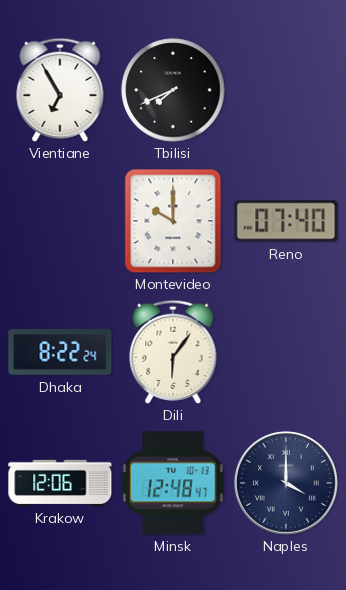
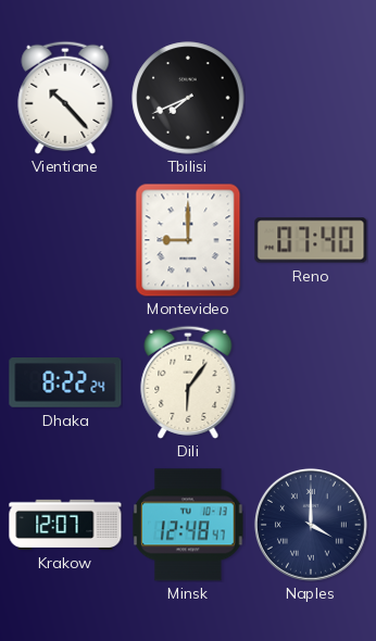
Vientiane: 6:55 -> 10:23 (65, 98)
Montevideo: 10:00 -> 9:00 (188, 240)
Krakow: 12:06 -> 12:07 (65, 525)
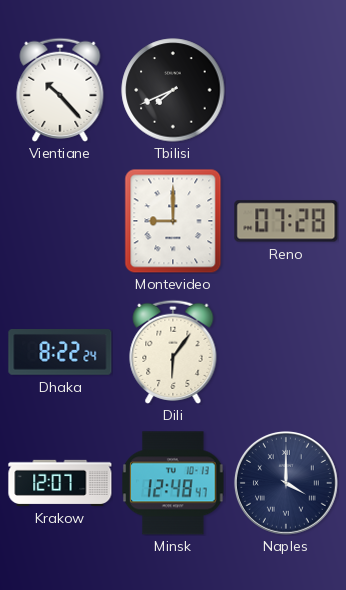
Reno: 07:40 -> 07:28 (286, 221)
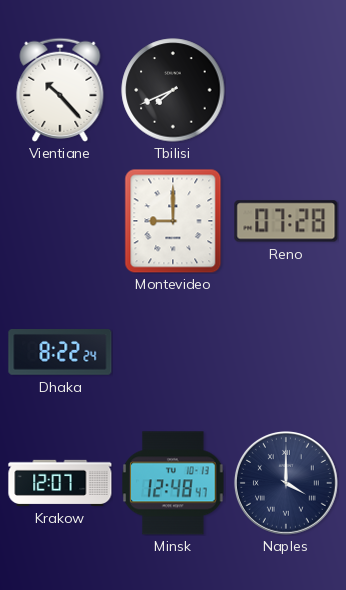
Dili: 6:06 -> none (173, 352)
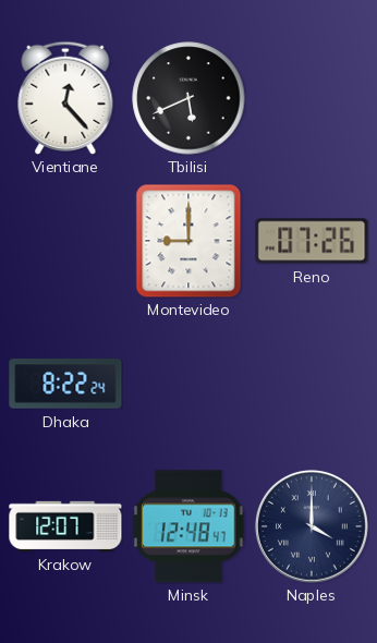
Vientiane: 10:23 -> 12:23 (65, 98)
Tbilisi: 7:41 -> 5:41 (188, 98)
Reno: 07:28 -> 07:26 (312, 241)
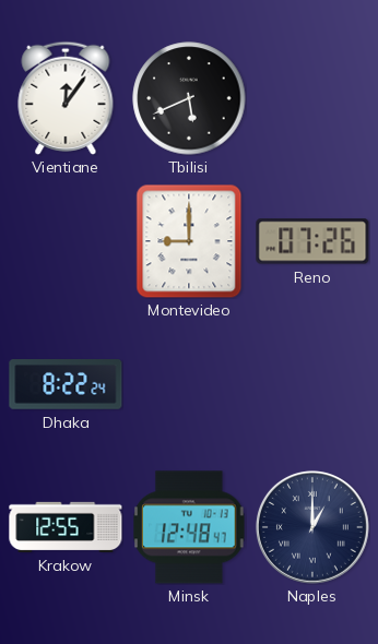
Vientiane: 12:23 -> 12:06 (66, 98)
Krakow: 12:07 -> 12:55 (66, 527)
Naples: 4:00 -> 1:00 (312, 527)
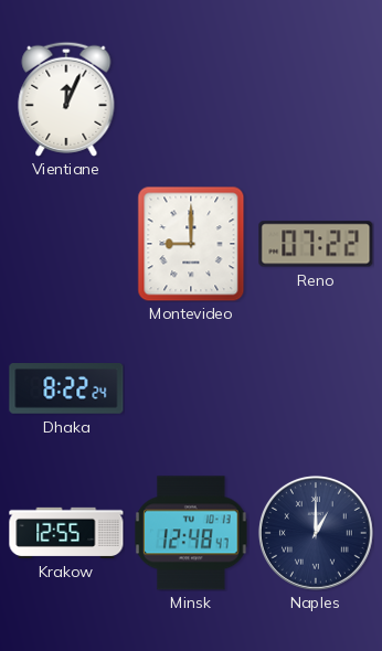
Vientiane: 12:06 -> 12:04 (66, 99)
Tbilisi: 5:41 -> none (189, 98)
Reno: 07:26 -> 07:22 (316, 244)
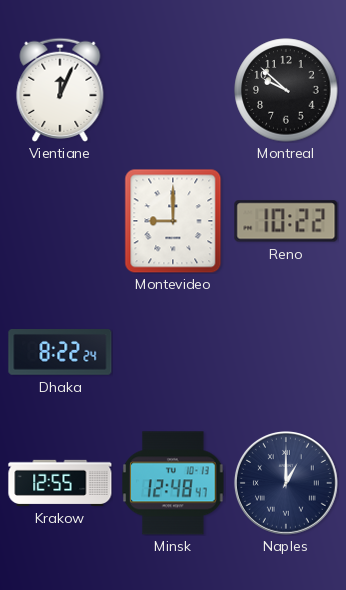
Montreal: none -> 9:52 (286, 90)
Reno: 07:22 -> 10:22 (286, 221)
